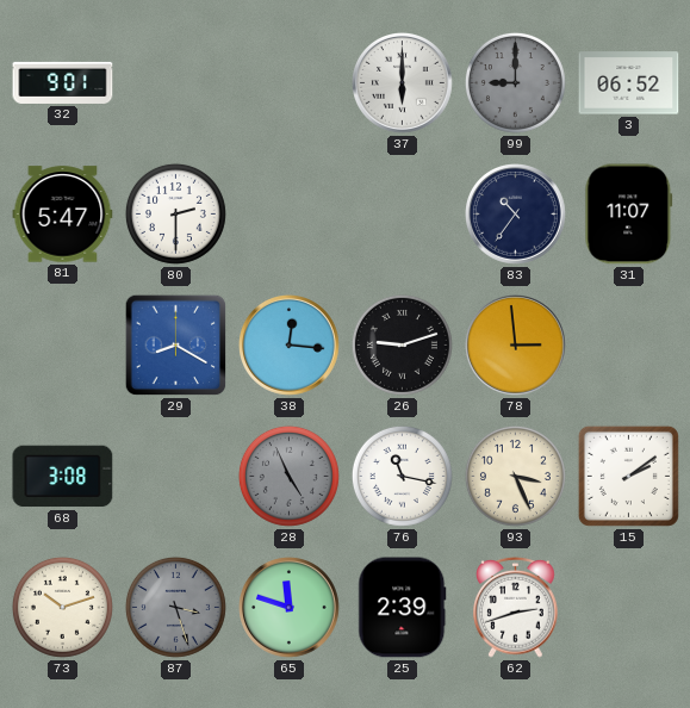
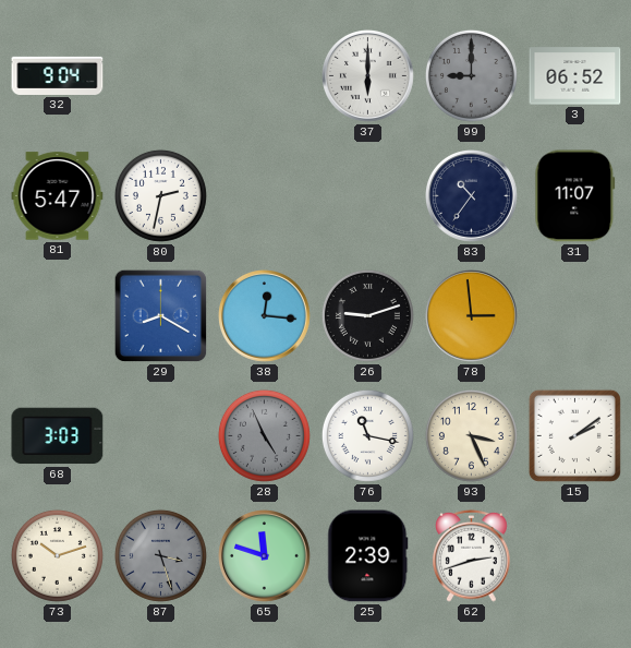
32: 9:01 -> 9:04 (58, 75)
80: 2:30 -> 2:32 (160, 195)
68: 3:08 -> 3:03 (58, 436)
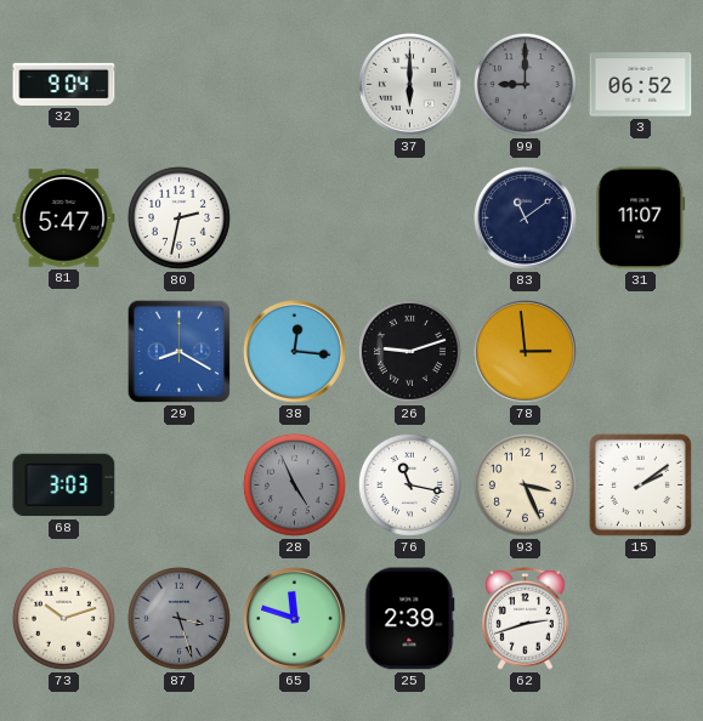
83: 10:36 -> 11:09 (526, 218)
